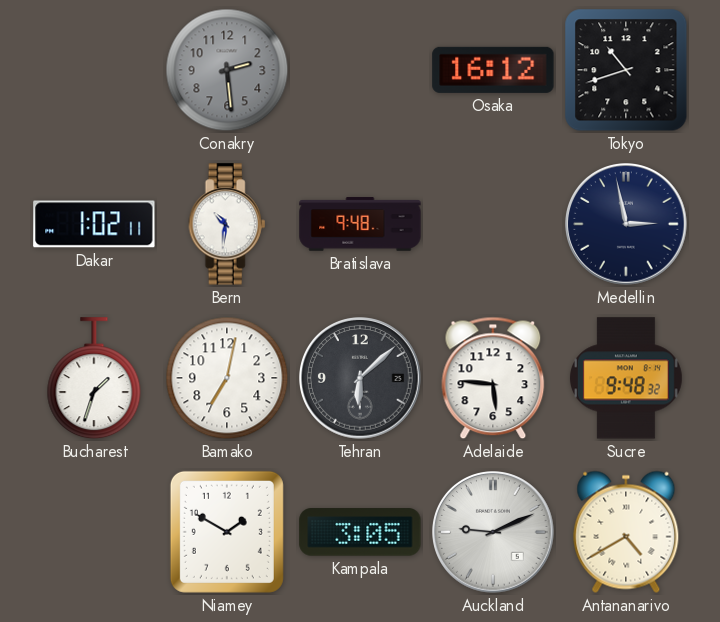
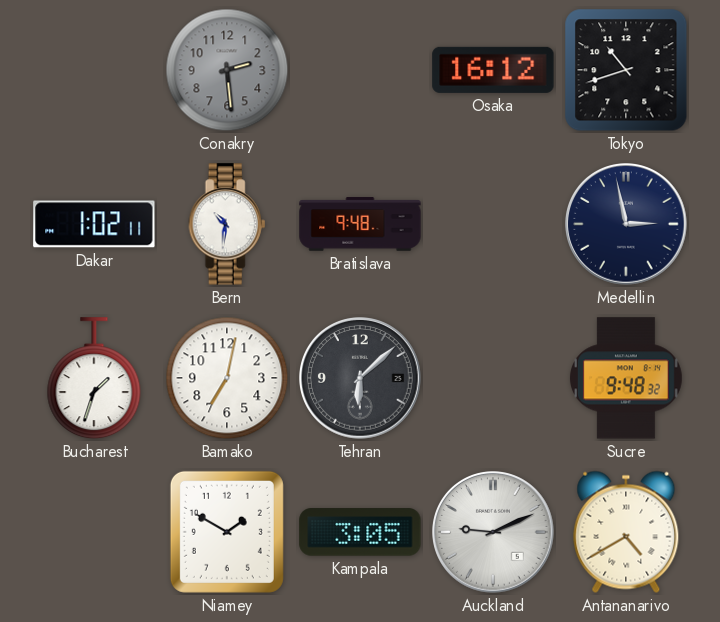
Adelaide: 5:46 -> none (493, 378)
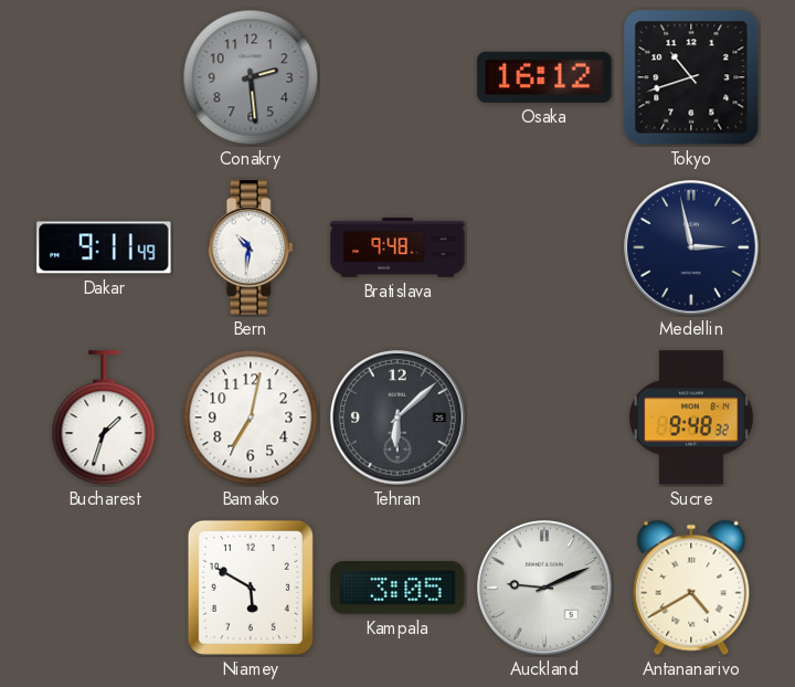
Dakar: 1:02 -> 9:11 (104, 247)
Niamey: 1:50 -> 5:50 (251, 588)
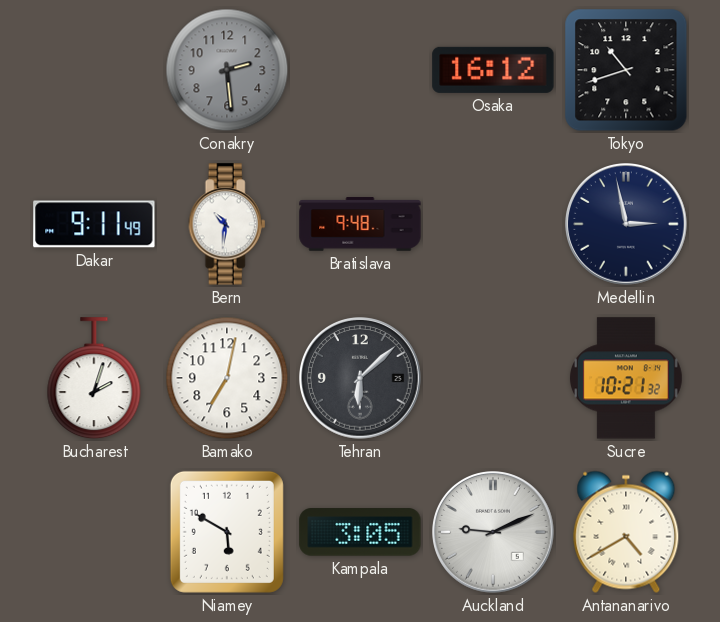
Bucharest: 1:33 -> 2:03 (94, 379)
Sucre: 9:48 -> 10:21 (626, 378)
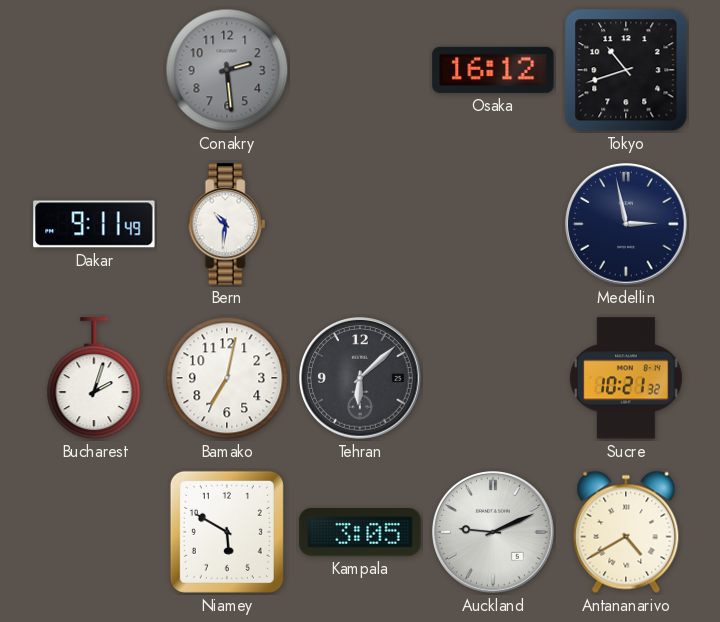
Bratislava: 9:48 -> none (360, 224)
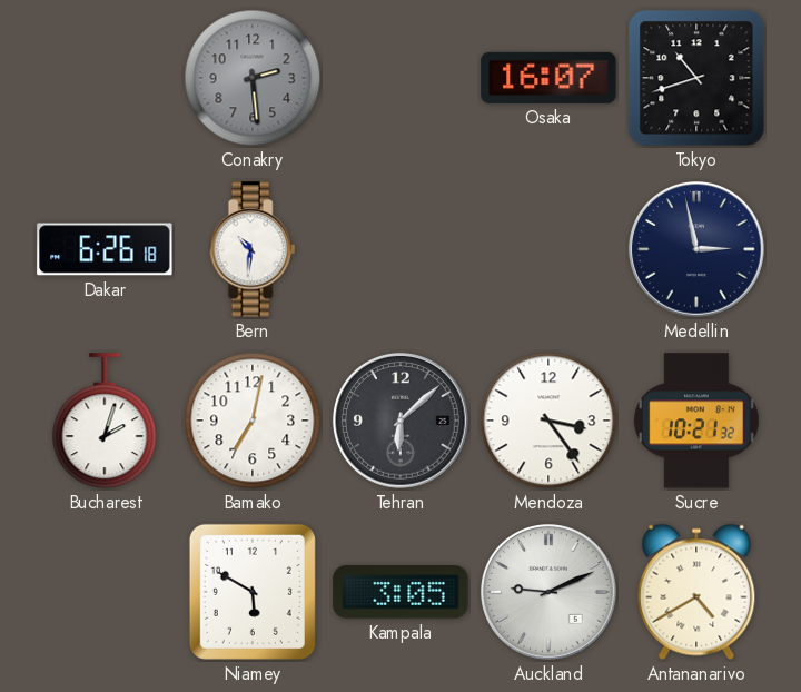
Osaka: 16:12 -> 16:07 (548, 78)
Dakar: 9:11 -> 6:26 (105, 249)
Mendoza: none -> 3:24 (548, 421)
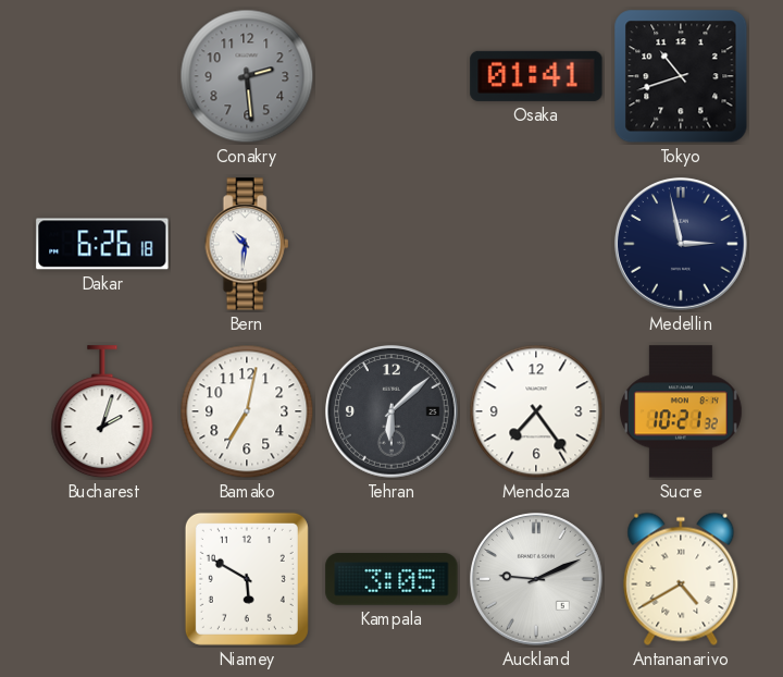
Osaka: 16:07 -> 01:41 (536, 76)
Mendoza: 3:24 -> 7:24 (536, 411)
